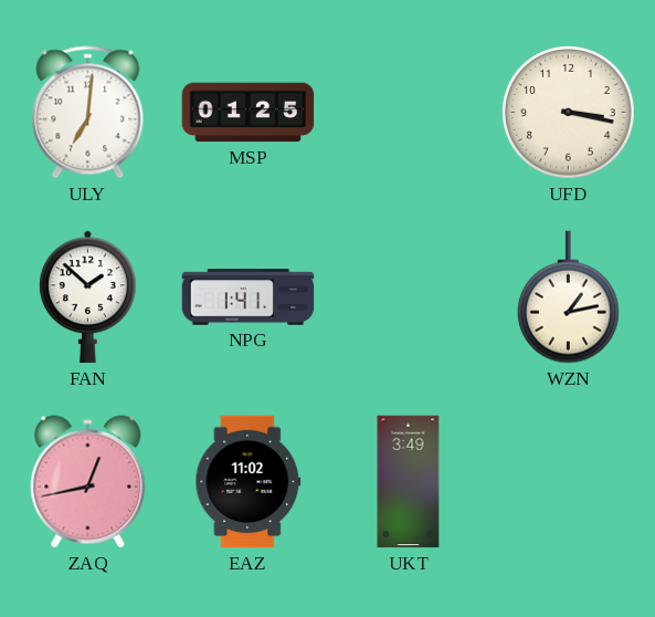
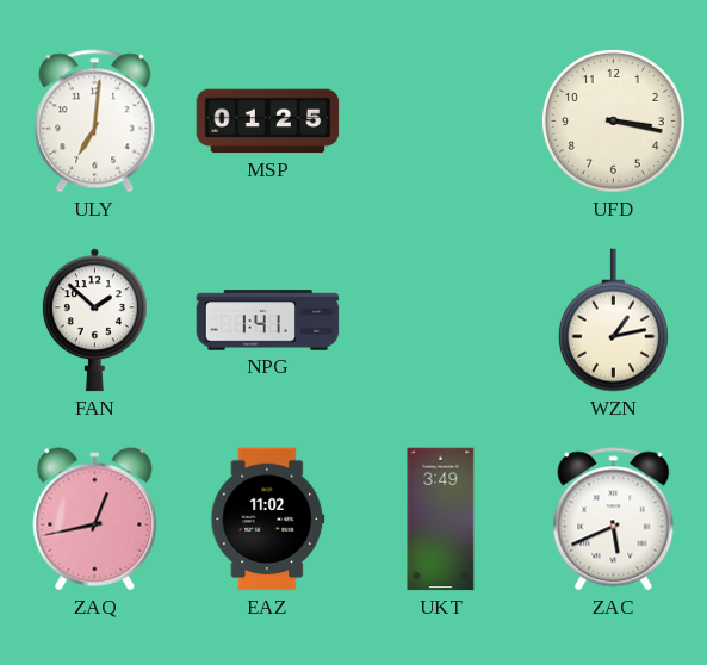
ZAC: none -> 5:41 (614, 520)
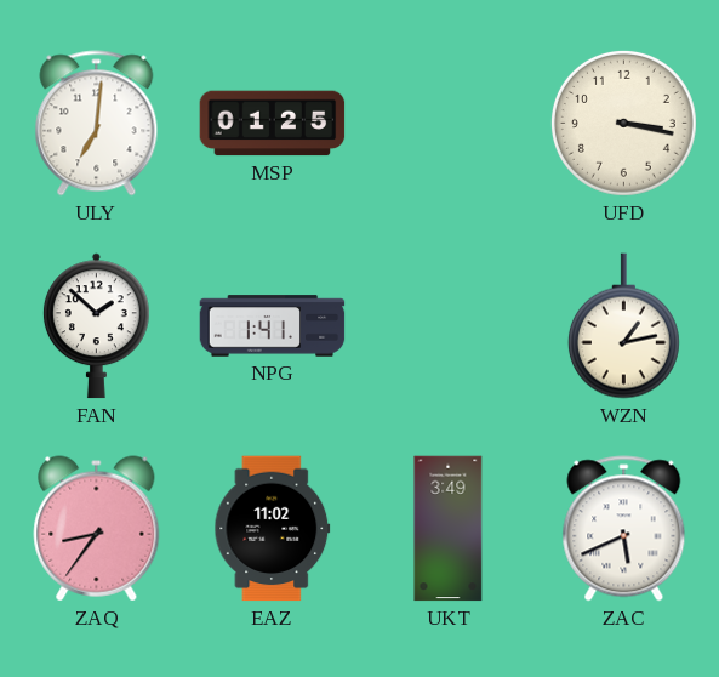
ZAQ: 12:43 -> 8:36 (97, 529)
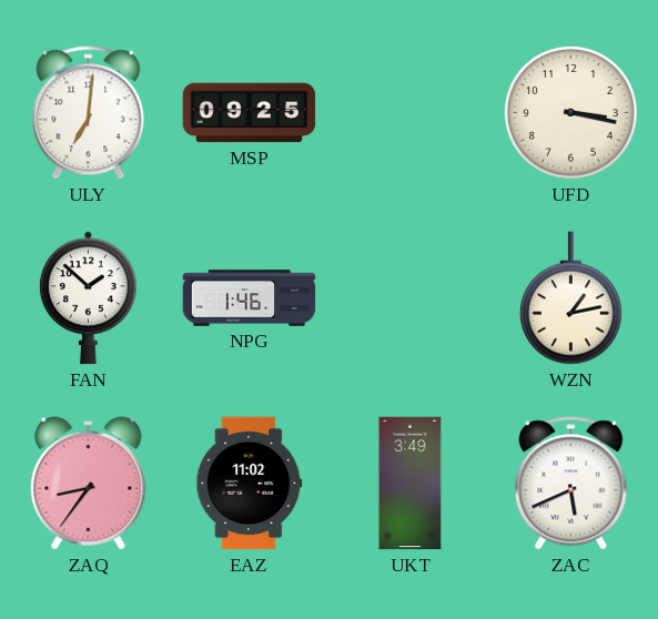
MSP: 01:25 -> 09:25 (250, 113)
NPG: 1:41 -> 1:46 (250, 298)
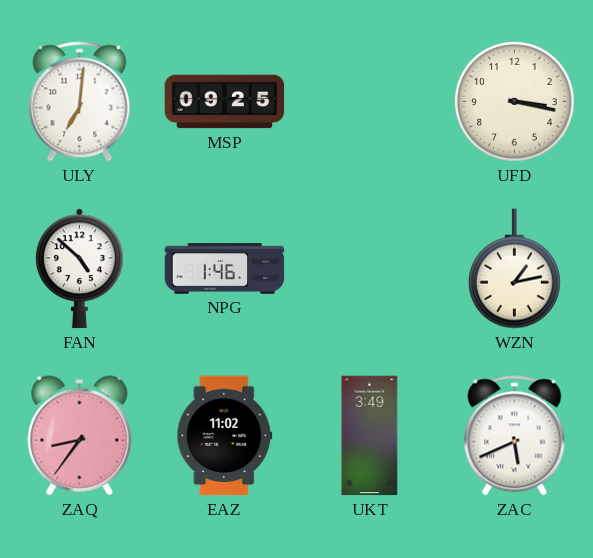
FAN: 1:52 -> 4:52 (79, 269)
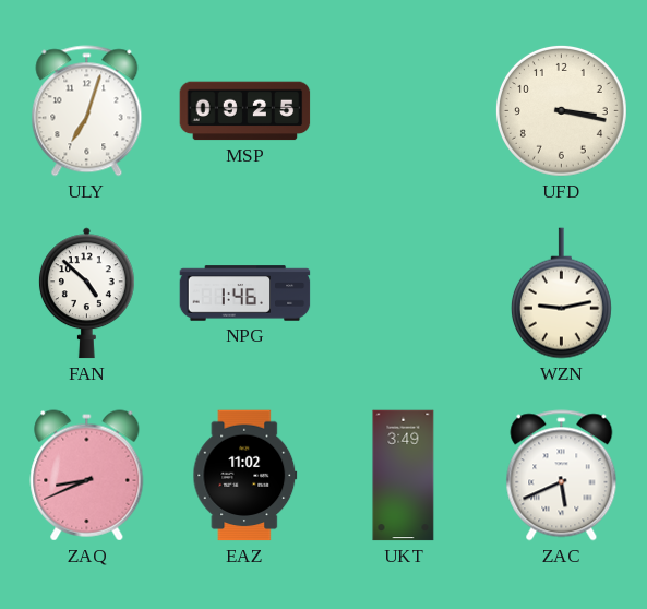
ULY: 7:01 -> 7:03 (87, 111)
WZN: 1:13 -> 9:13 (561, 294)
ZAQ: 8:36 -> 8:41 (87, 476)
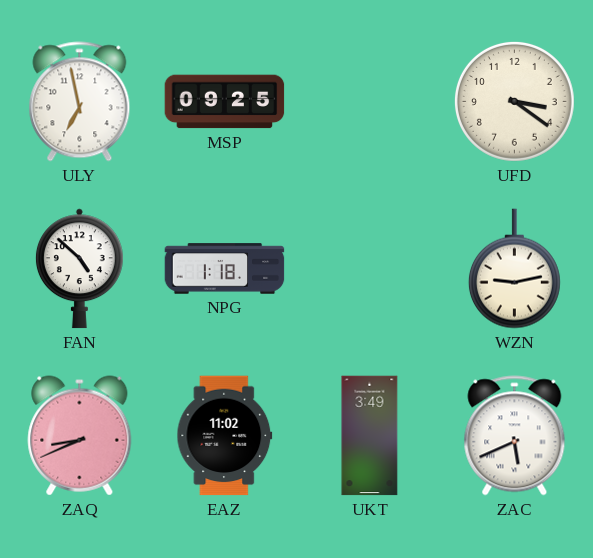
ULY: 7:03 -> 6:58 (80, 102)
UFD: 3:17 -> 3:21 (514, 101)
NPG: 1:46 -> 1:18 (225, 269)
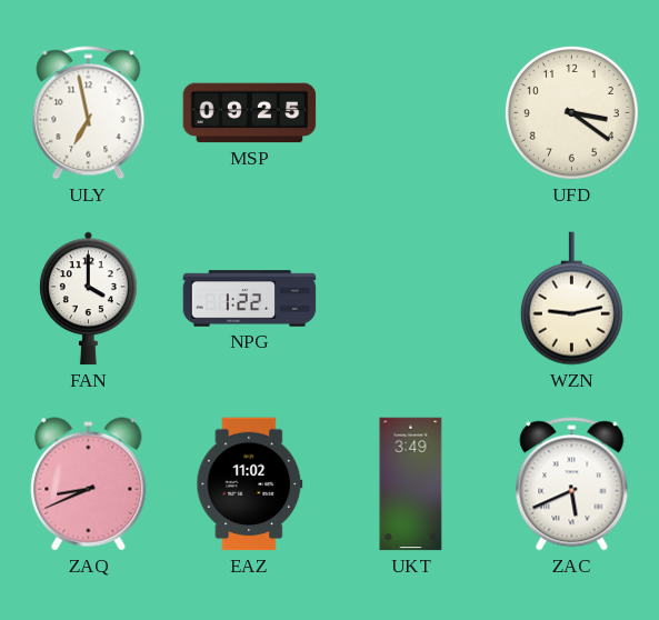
FAN: 4:52 -> 4:00 (88, 299)
NPG: 1:18 -> 1:22 (250, 299)
